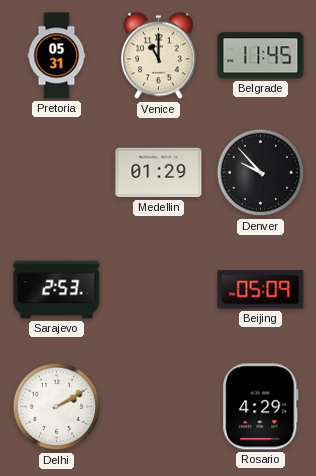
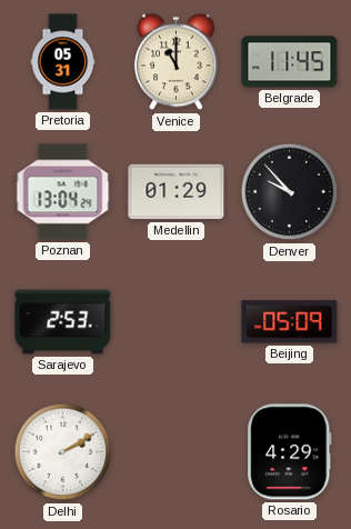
Poznan: none -> 13:04 (63, 192)
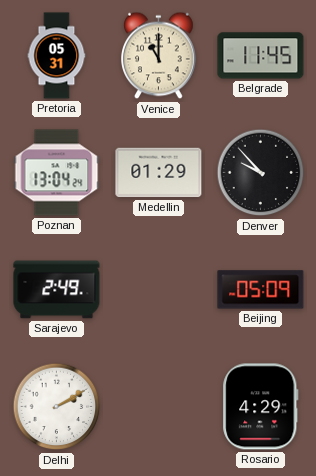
Sarajevo: 2:53 -> 2:49 (57, 290)
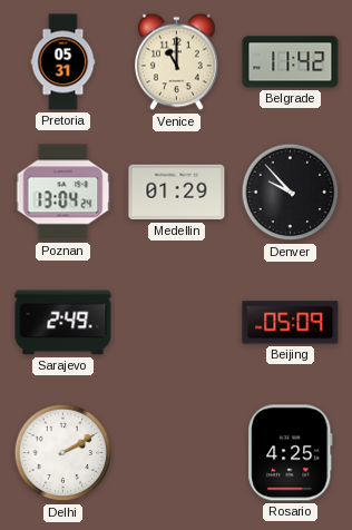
Belgrade: 11:45 -> 11:42 (291, 62)
Rosario: 4:29 -> 4:25 (291, 453)
